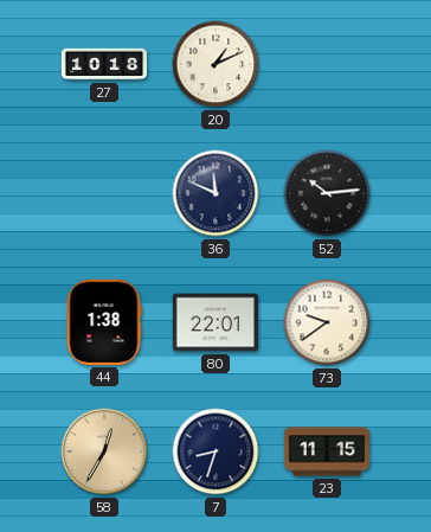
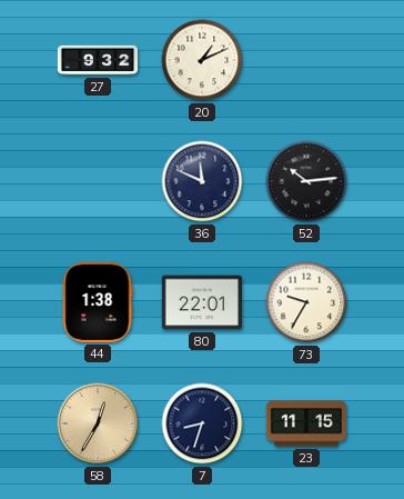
27: 10:18 -> 9:32 (97, 60)
73: 9:39 -> 9:35 (306, 302)
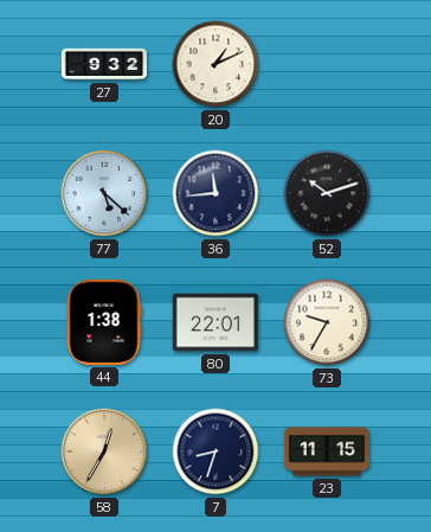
77: none -> 5:22 (104, 193)
36: 11:49 -> 11:44 (215, 193)
52: 10:14 -> 10:12 (327, 193)
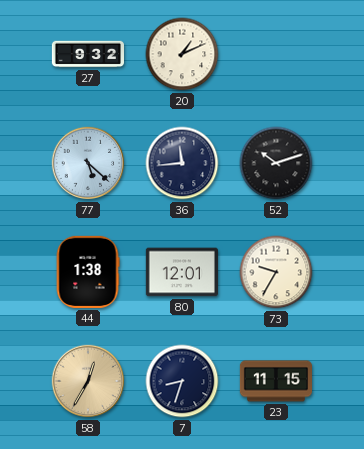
80: 22:01 -> 12:01 (182, 272)
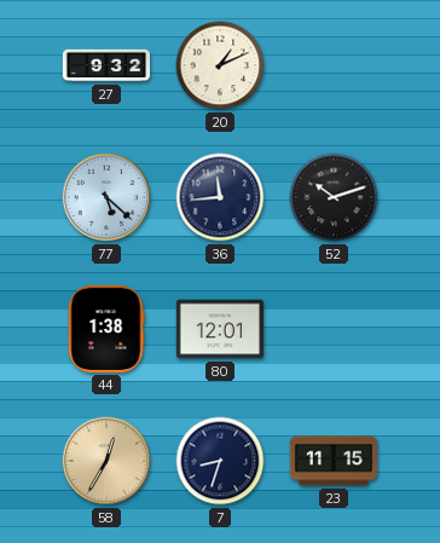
73: 9:35 -> none (276, 272)
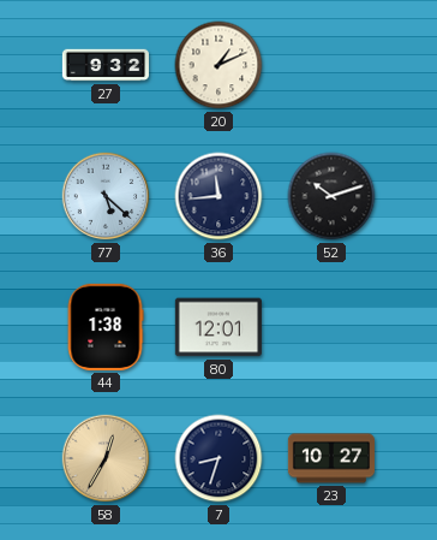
23: 11:15 -> 10:27 (330, 458)
